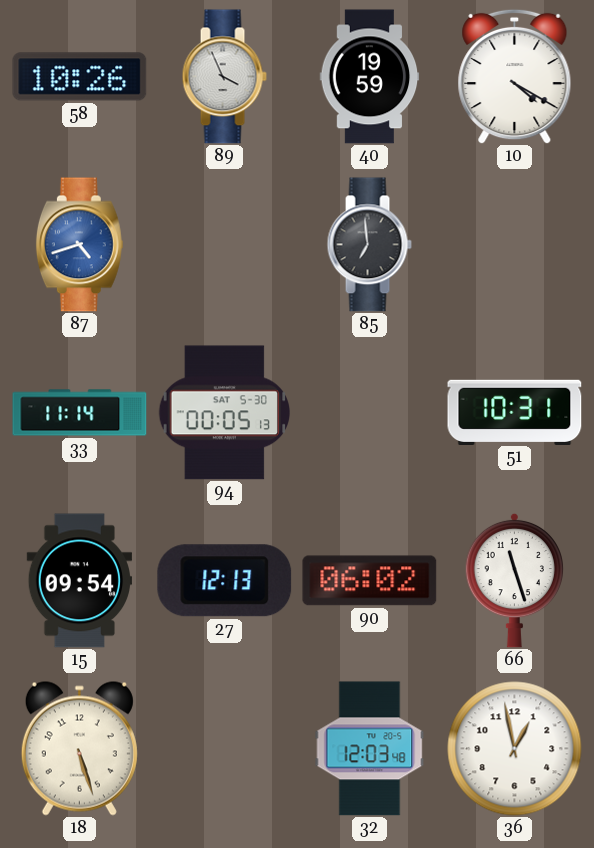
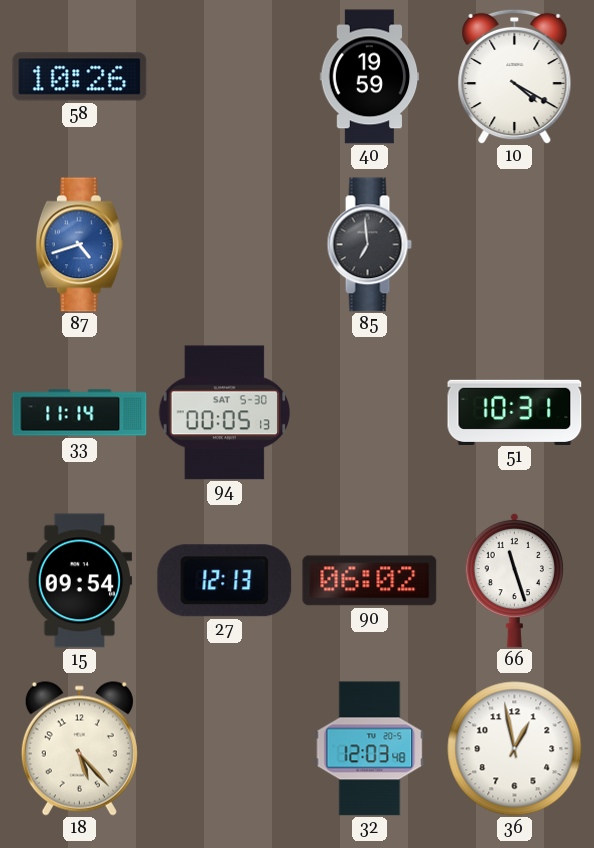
89: 3:56 -> none (224, 77)
18: 5:27 -> 5:23 (79, 748)
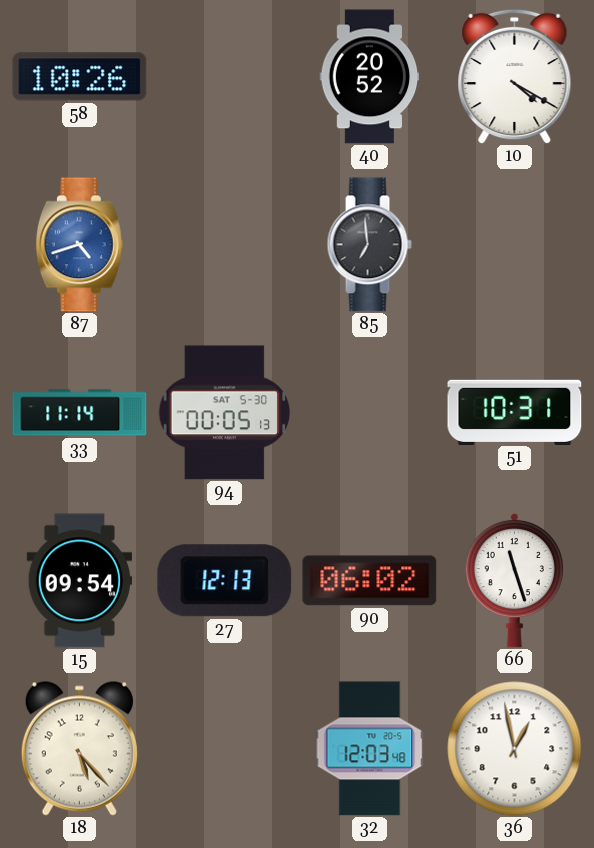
40: 19:59 -> 20:52 (370, 77)
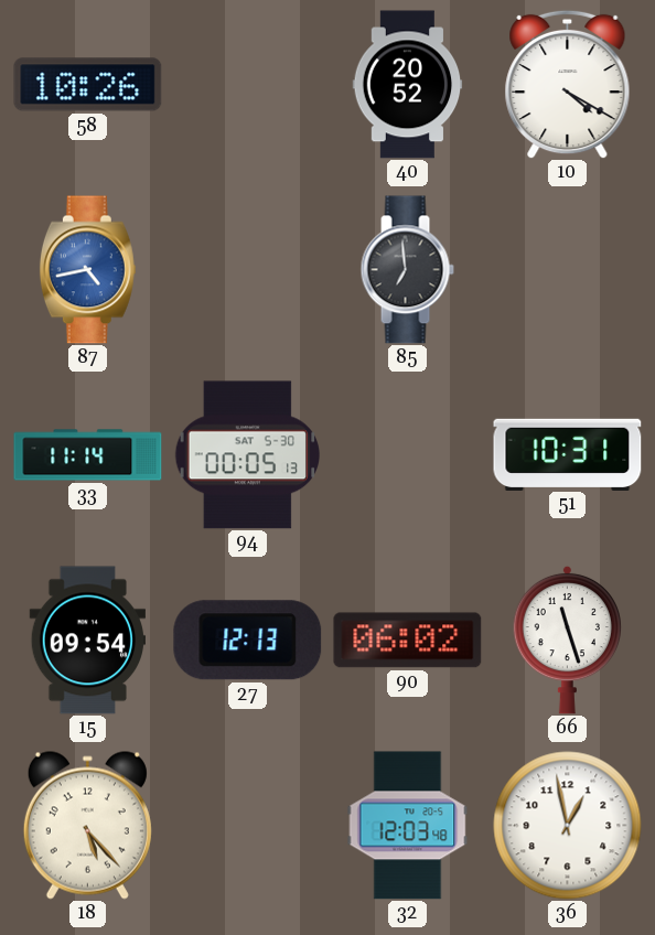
87: 4:42 -> 4:43 (87, 270)
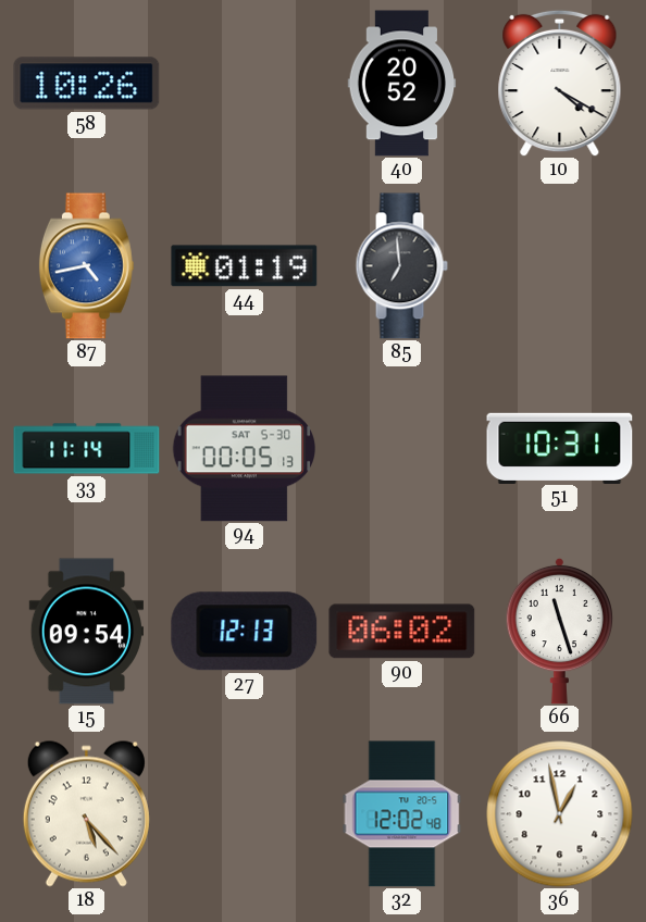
44: none -> 01:19 (245, 266)
32: 12:03 -> 12:02 (402, 814)
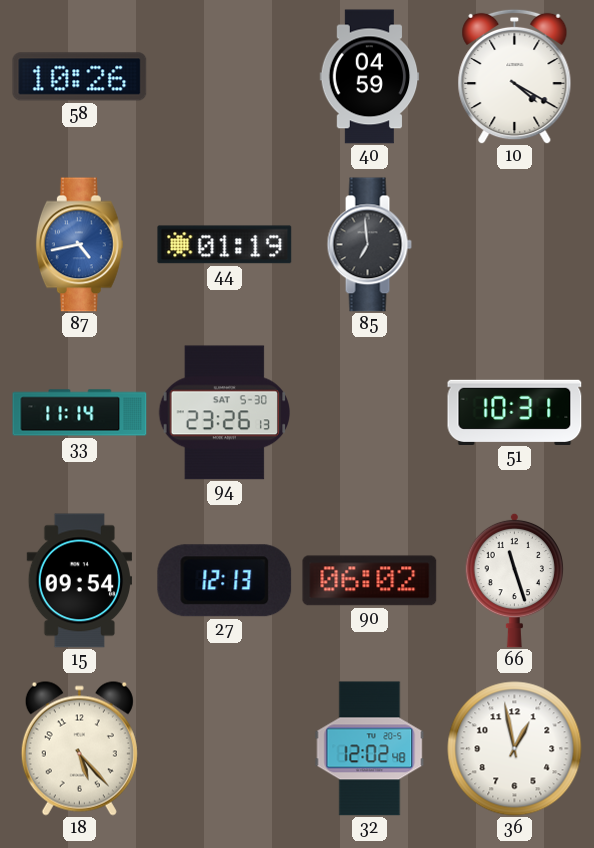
40: 20:52 -> 04:59 (370, 77)
94: 00:05 -> 23:26 (225, 413)
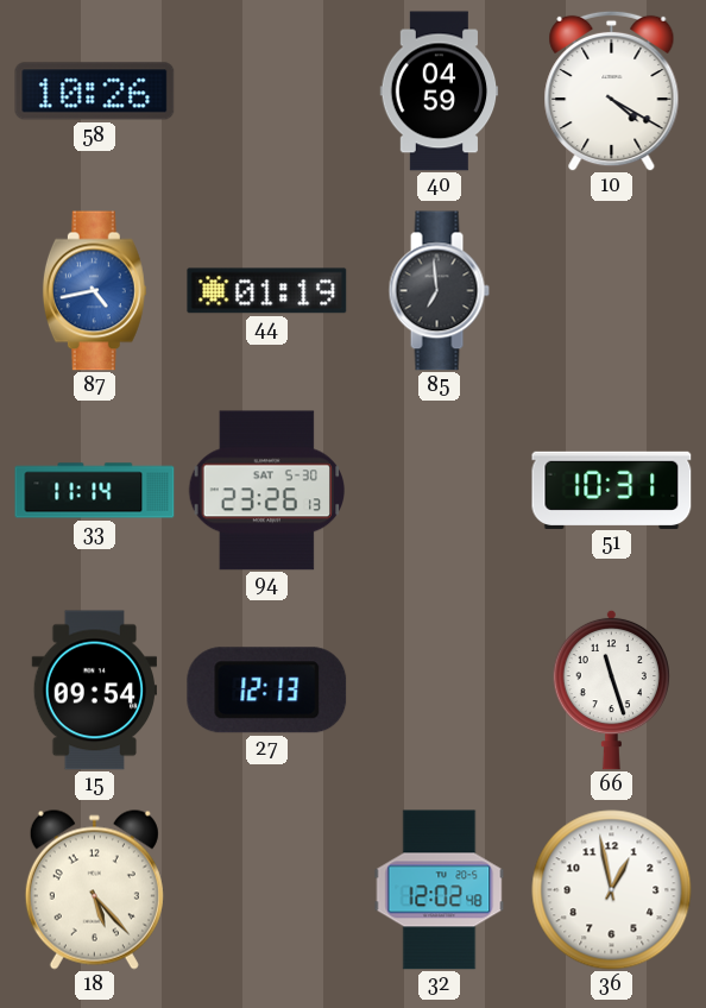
90: 06:02 -> none (370, 581)
